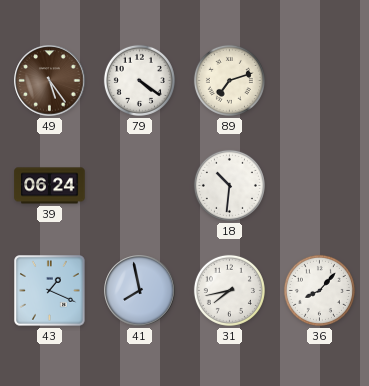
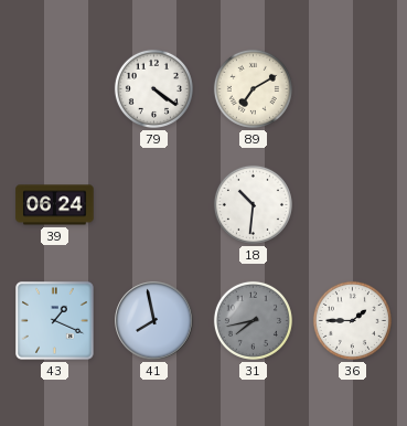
49: 5:24 -> none (50, 81)
89: 7:12 -> 7:10 (253, 88)
31 dial: white -> grey (253, 320)
36: 8:07 -> 1:45 (352, 320)
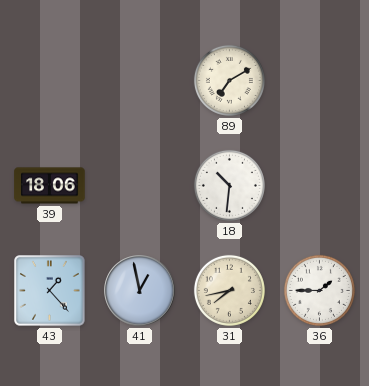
79: 4:21 -> none (153, 88)
39: 06:24 -> 18:06 (50, 186)
43: 1:19 -> 1:23 (50, 291)
41: 7:58 -> 12:58 (140, 291)
31 dial: grey -> cream (229, 290)
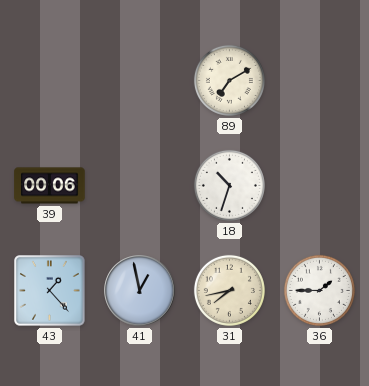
39: 18:06 -> 00:06 (50, 186)
18: 10:31 -> 10:33 (229, 185)
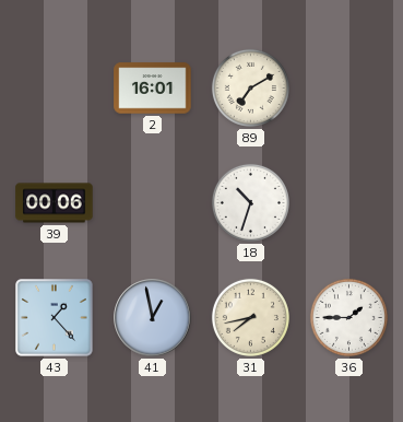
2: none -> 16:01 (153, 89)
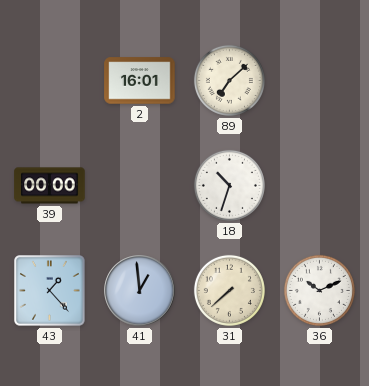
89: 7:10 -> 7:08 (229, 80)
39: 00:06 -> 00:00 (50, 186)
41: 12:58 -> 12:59 (140, 291)
31: 7:43 -> 7:38 (229, 290)
36: 1:45 -> 10:11 (319, 290)
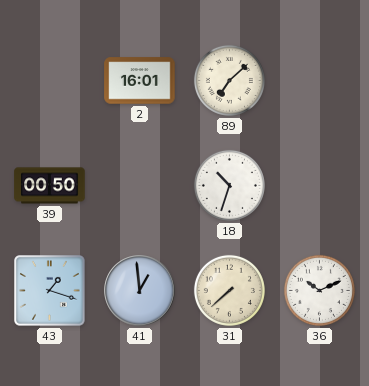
39: 00:00 -> 00:50 (50, 186)
43: 1:23 -> 1:18 (50, 291)
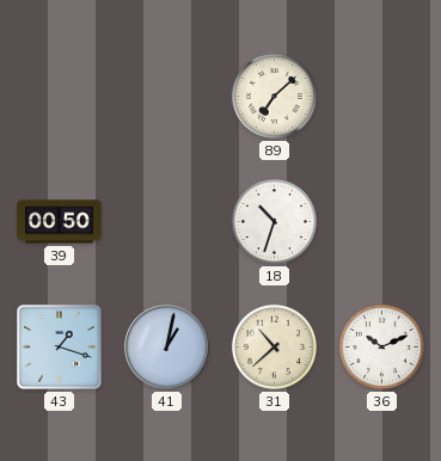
2: 16:01 -> none (140, 81)
41: 12:59 -> 1:02 (167, 348)
31: 7:38 -> 10:38 (274, 346)
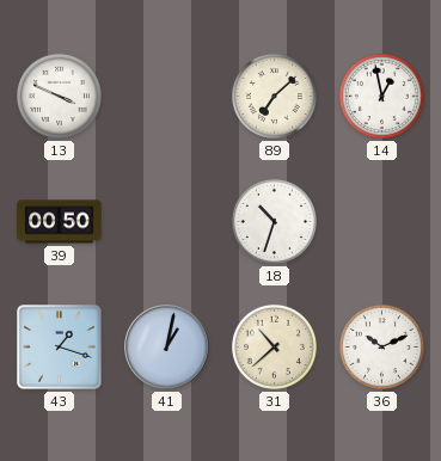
13: none -> 3:49 (59, 96)
14: none -> 12:58 (381, 96)
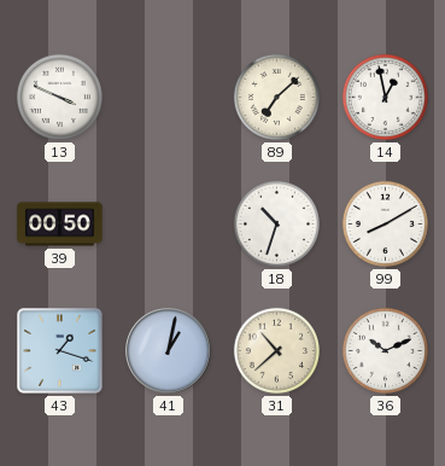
99: none -> 8:10 (385, 223)
